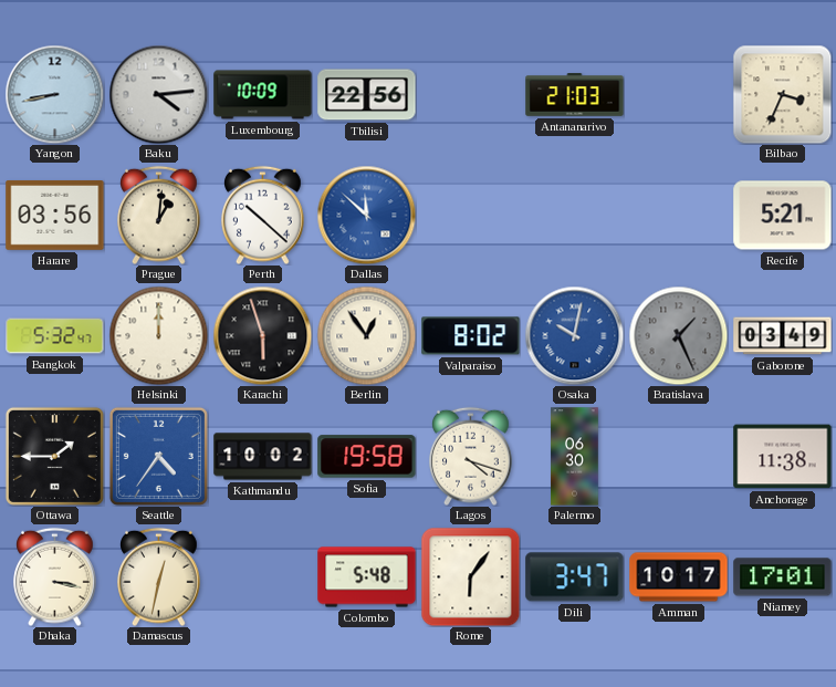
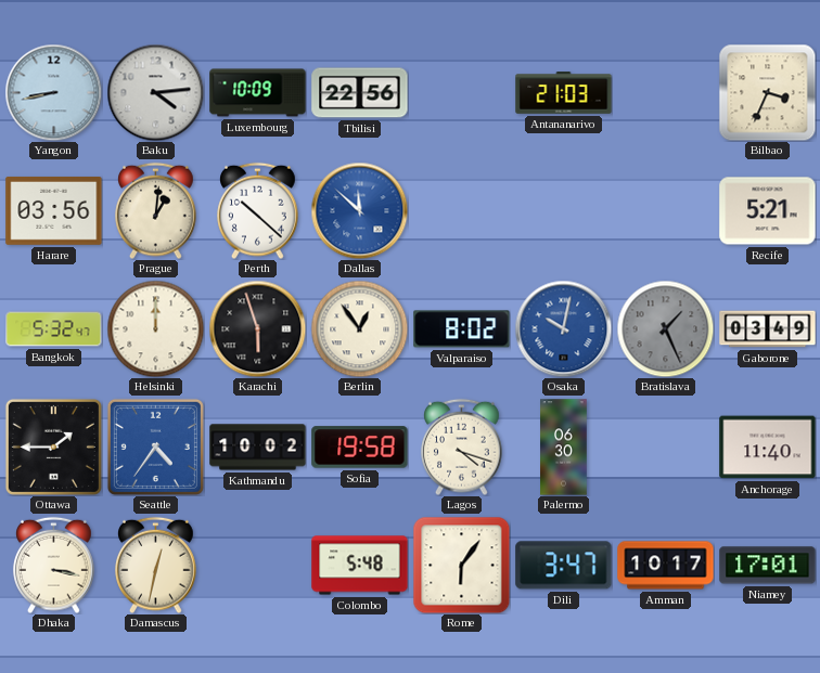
Anchorage: 11:38 -> 11:40 (768, 448)
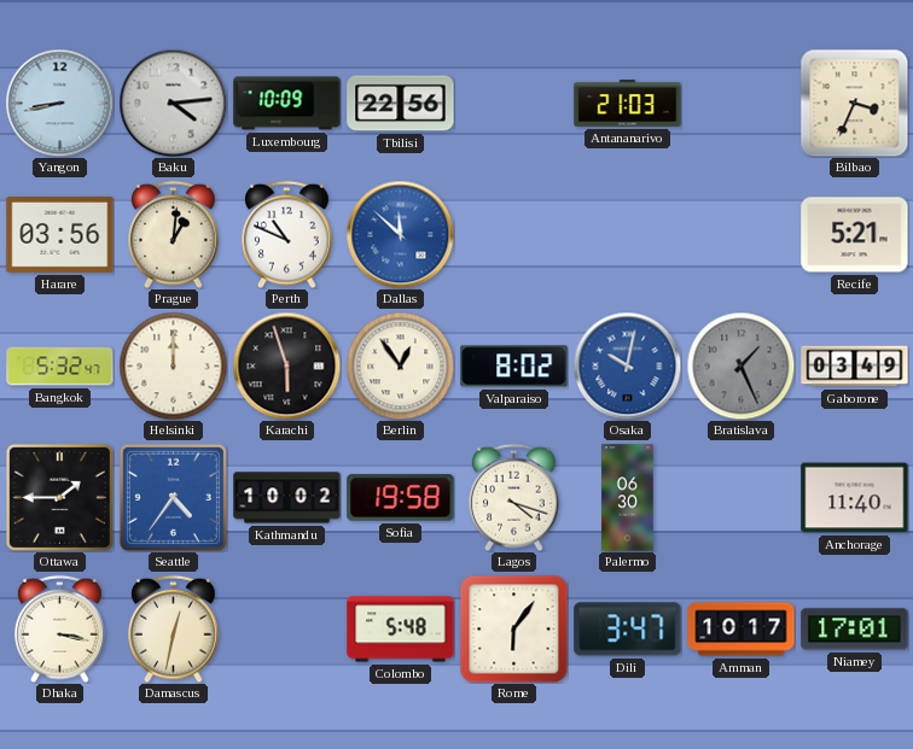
Perth: 10:22 -> 10:49 (287, 234)
